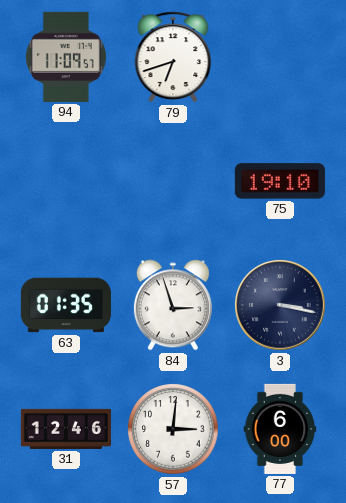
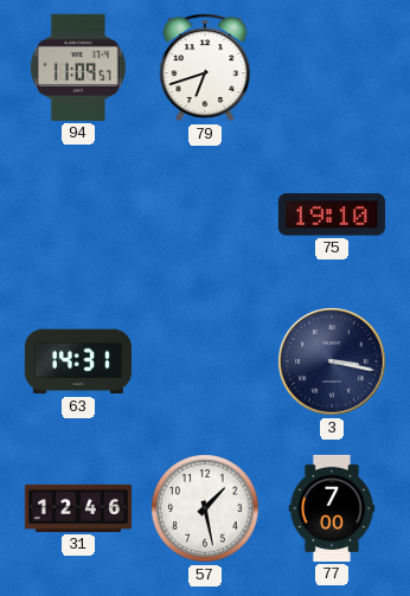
63: 01:35 -> 14:31 (78, 361)
84: 2:57 -> none (173, 305)
57: 3:01 -> 1:28 (205, 508)
77: 6:00 -> 7:00 (332, 508)
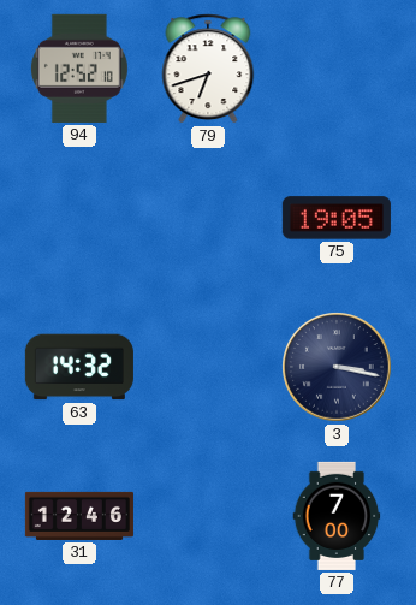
94: 11:09 -> 12:52 (79, 69)
75: 19:10 -> 19:05 (337, 218)
63: 14:31 -> 14:32 (79, 367)
57: 1:28 -> none (205, 508)
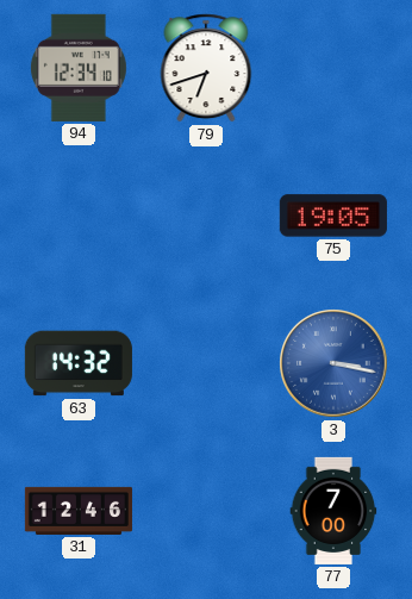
94: 12:52 -> 12:34 (79, 68)
3 dial: navy -> blue (333, 363)
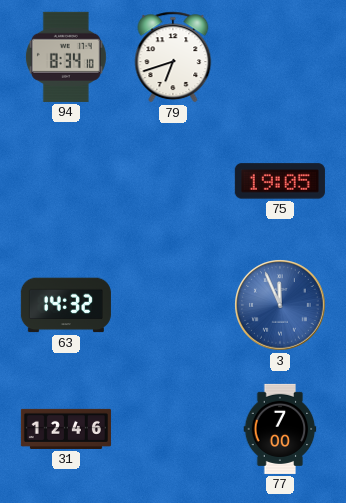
94: 12:34 -> 8:34 (66, 57)
3: 3:17 -> 11:56 (280, 305)
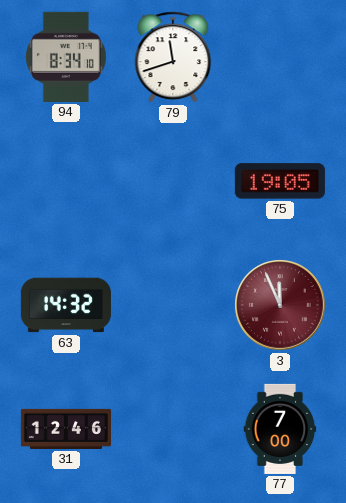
79: 6:42 -> 11:42 (173, 57)
3 dial: blue -> burgundy (280, 305)
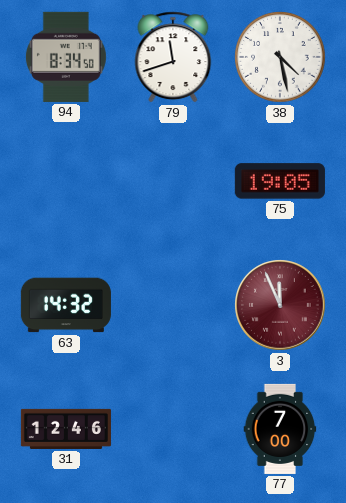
94: 8:34:10 -> 8:34:50 (66, 57)
38: none -> 4:28 (280, 57)
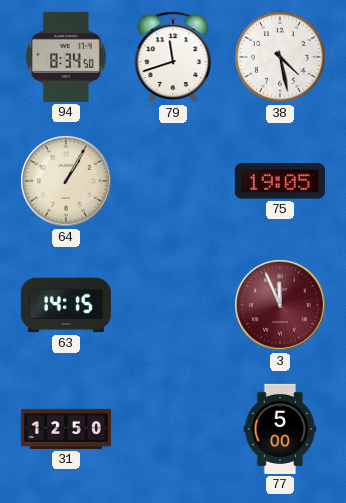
64: none -> 1:05 (66, 181)
63: 14:32 -> 14:15 (66, 305)
31: 12:46 -> 12:50 (66, 429)
77: 7:00 -> 5:00 (280, 429)
